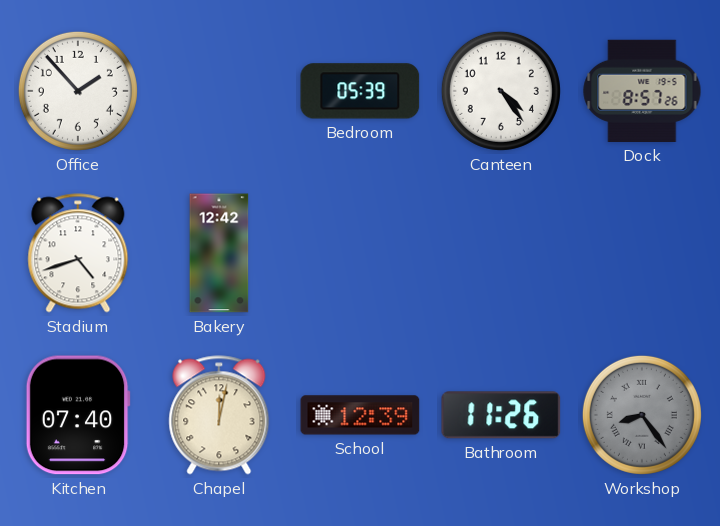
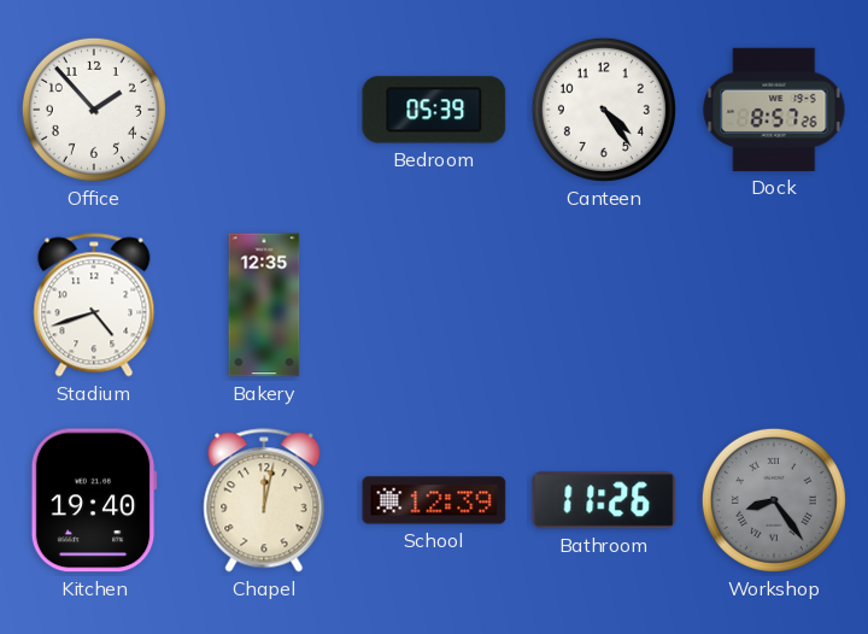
Bakery: 12:42 -> 12:35 (264, 305)
Kitchen: 07:40 -> 19:40 (94, 500)
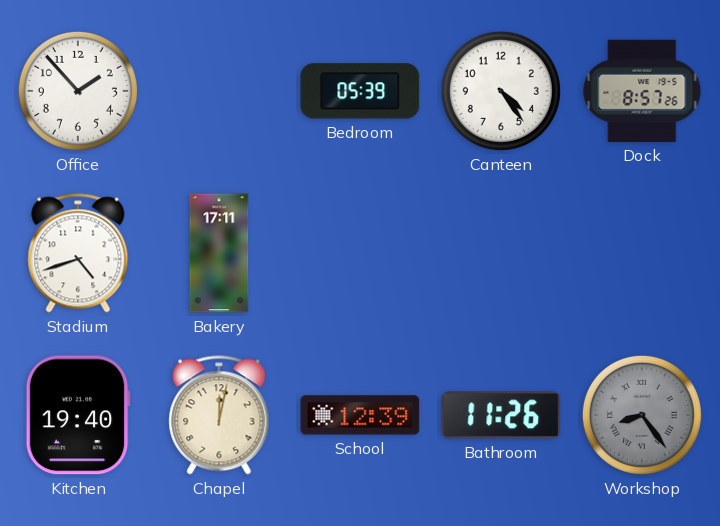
Bakery: 12:35 -> 17:11 (219, 253)
